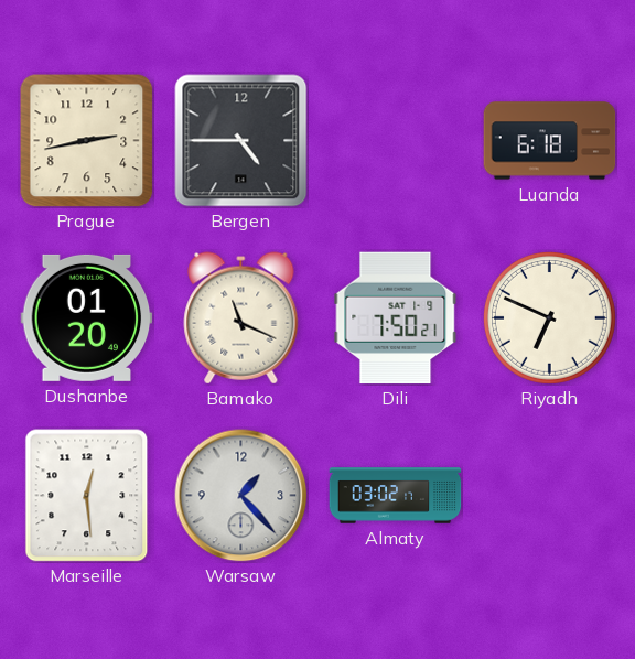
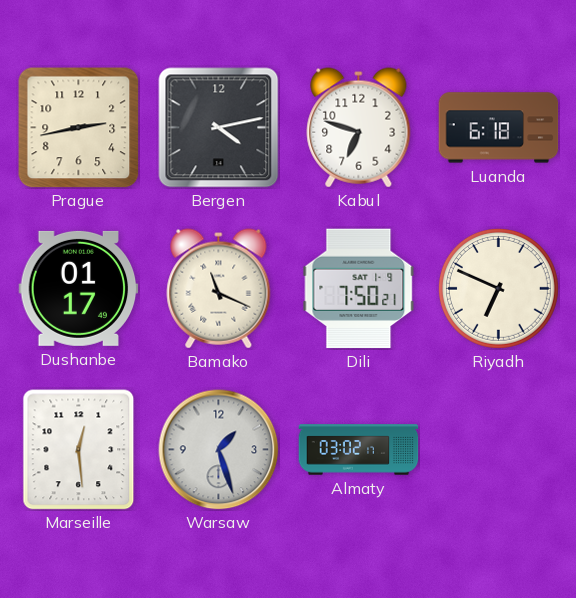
Bergen: 4:45 -> 4:13 (219, 128)
Kabul: none -> 6:48 (359, 128)
Dushanbe: 01:20 -> 01:17 (79, 288)
Warsaw: 1:23 -> 1:27 (219, 450)
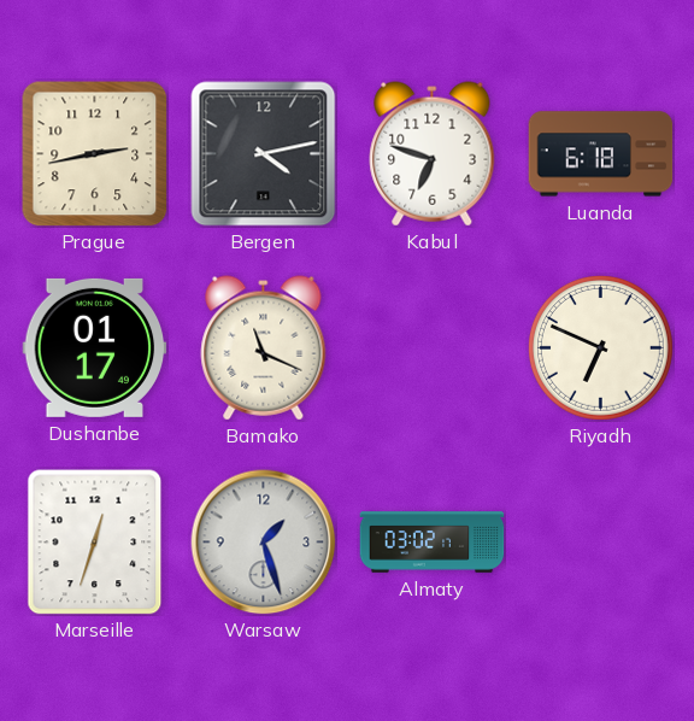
Dili: 7:50 -> none (359, 289)
Marseille: 12:29 -> 12:33 (95, 543)
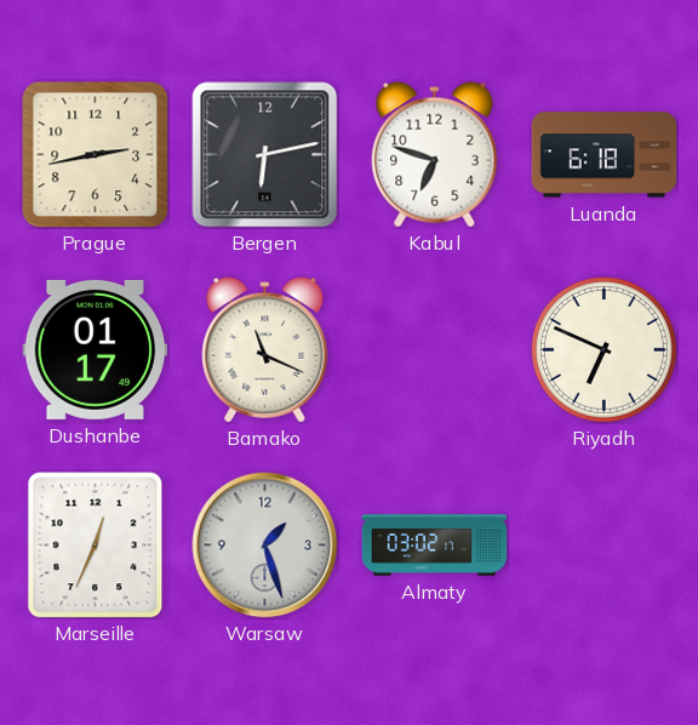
Bergen: 4:13 -> 6:13 (265, 155)
Marseille: 12:33 -> 12:34 (96, 546)
